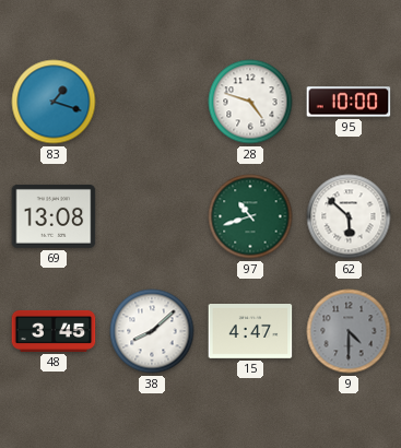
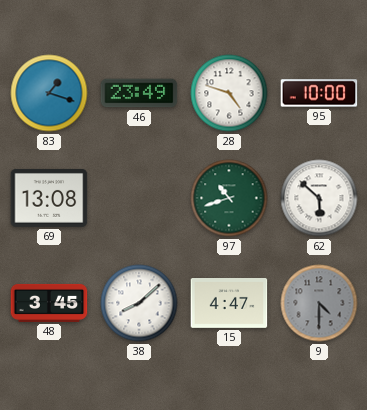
46: none -> 23:49 (139, 93)
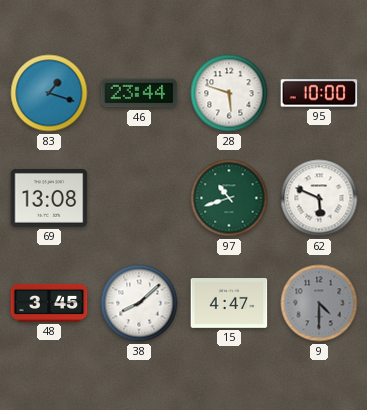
46: 23:49 -> 23:44 (139, 93)
28: 4:48 -> 5:48 (229, 93)
62: 5:52 -> 5:49 (319, 198)
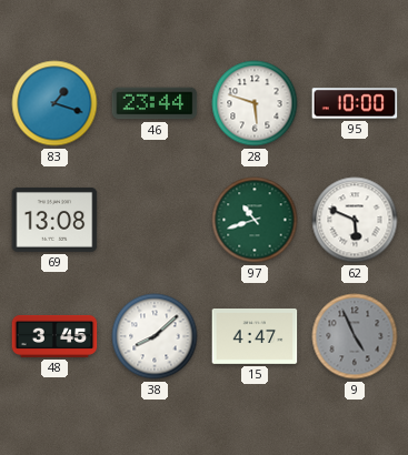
9: 4:30 -> 4:56 (355, 336)
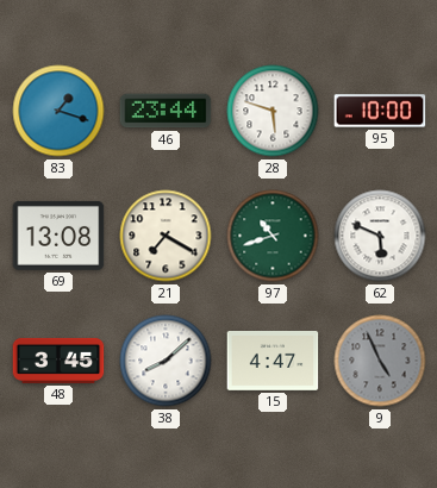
21: none -> 7:20 (166, 236)
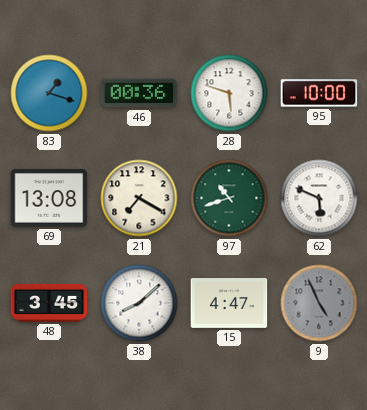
46: 23:44 -> 00:36 (139, 93)
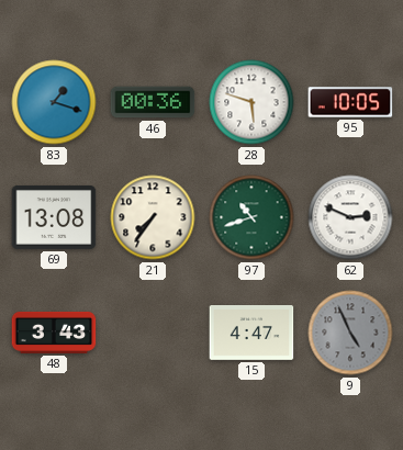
95: 10:00 -> 10:05 (350, 102)
21: 7:20 -> 7:36 (153, 217)
62: 5:49 -> 2:49 (350, 217)
48: 3:45 -> 3:43 (54, 333)
38: 8:08 -> none (139, 303)
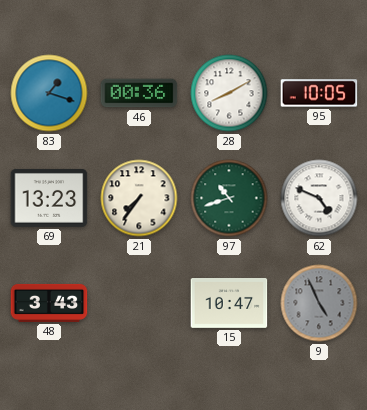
28: 5:48 -> 8:10 (229, 93)
69: 13:08 -> 13:23 (49, 198)
62: 2:49 -> 4:49 (319, 198)
15: 4:47 -> 10:47 (229, 304)
